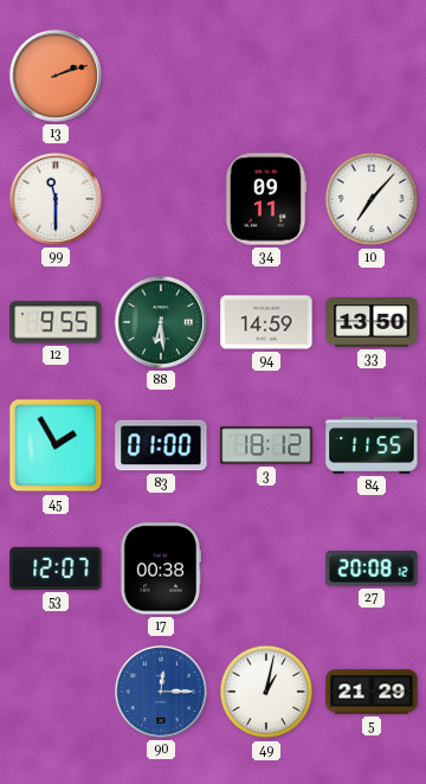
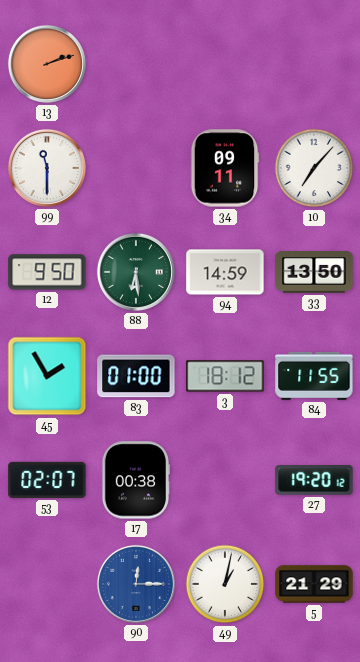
12: 9:55 -> 9:50 (47, 272)
53: 12:07 -> 02:07 (47, 480)
27: 20:08 -> 19:20 (314, 481)
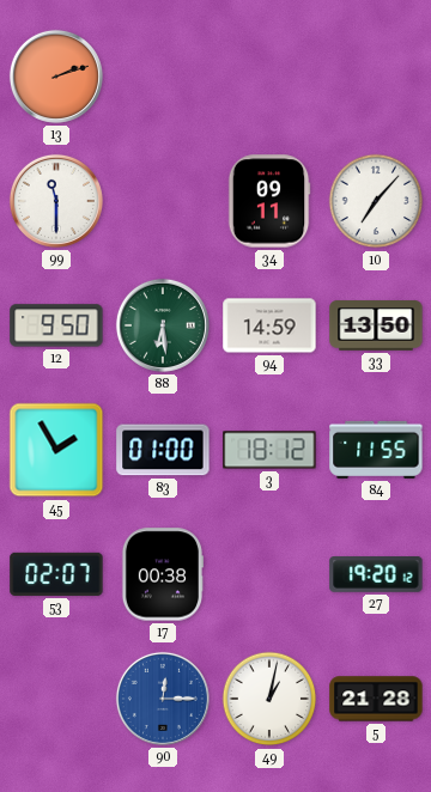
5: 21:29 -> 21:28 (376, 699)
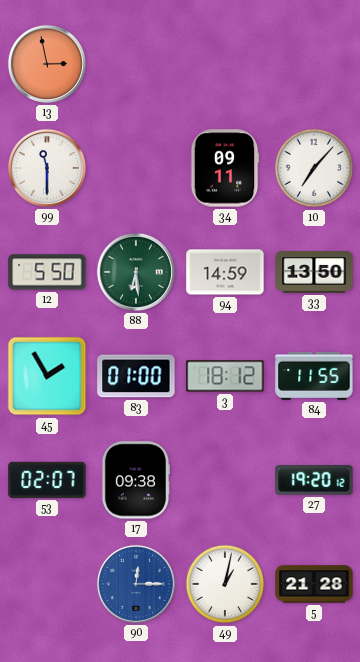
13: 2:12 -> 2:58 (47, 64)
12: 9:50 -> 5:50 (47, 272)
17: 00:38 -> 09:38 (135, 480)
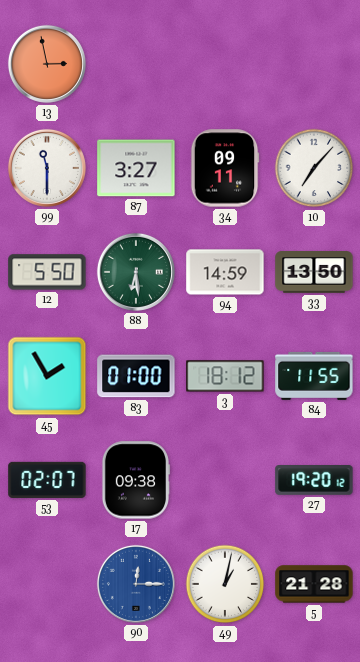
87: none -> 3:27 (136, 168)
